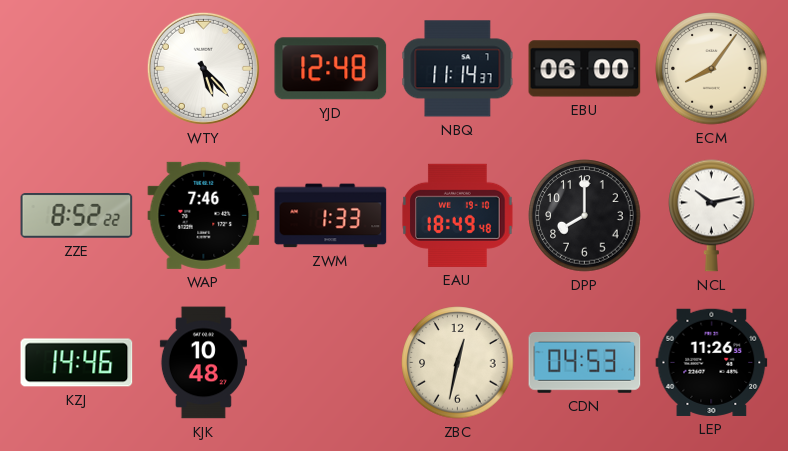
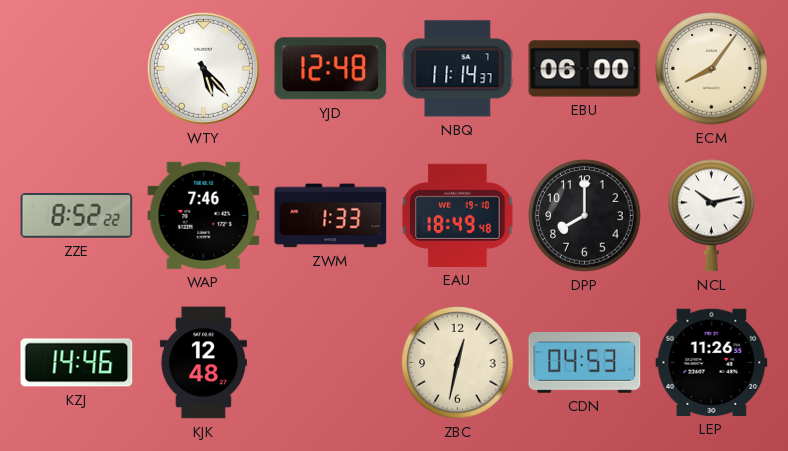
KJK: 10:48 -> 12:48 (203, 363)
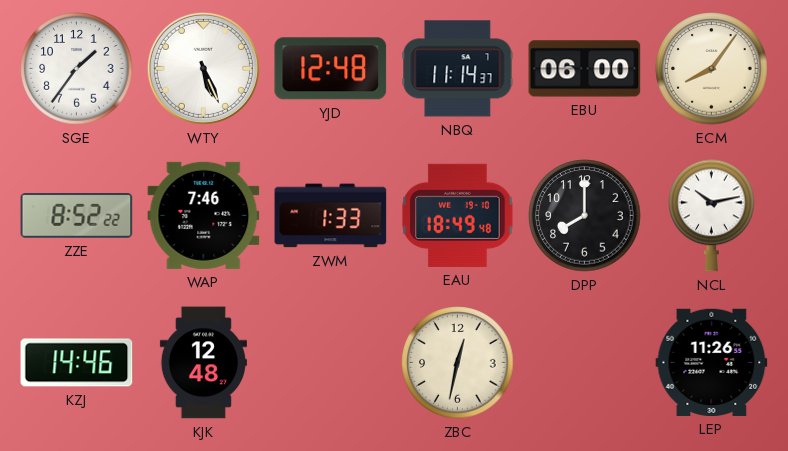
SGE: none -> 1:36 (77, 69)
WTY: 5:23 -> 5:26 (203, 68)
CDN: 04:53 -> none (585, 363)
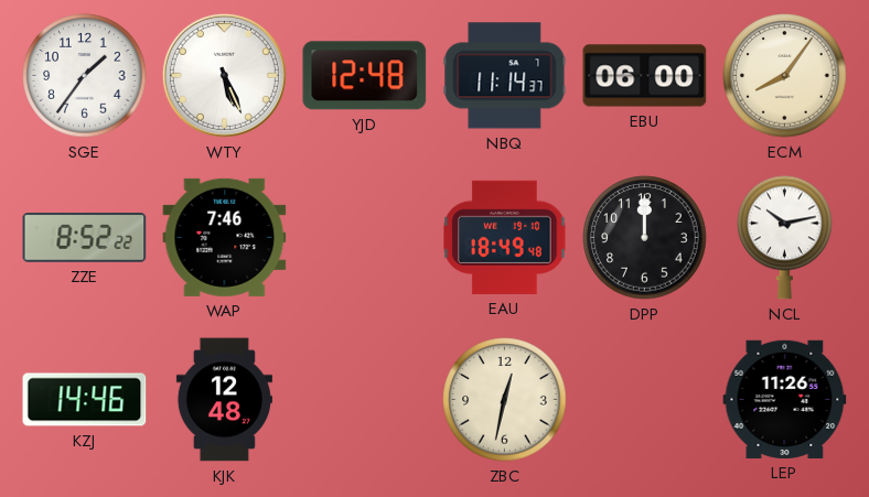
ZWM: 1:33 -> none (331, 216)
DPP: 8:00 -> 12:00 (645, 238)
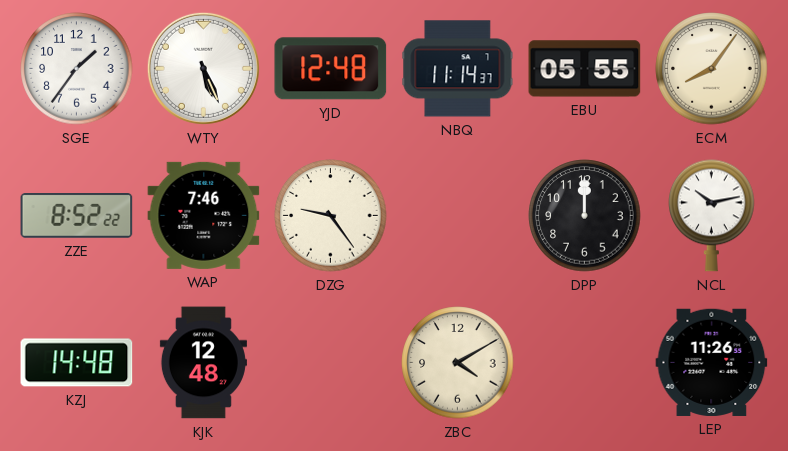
EBU: 06:00 -> 05:55 (585, 69)
DZG: none -> 9:24 (331, 216)
EAU: 18:49 -> none (505, 237)
KZJ: 14:46 -> 14:48 (77, 363)
ZBC: 12:32 -> 4:10 (458, 363)
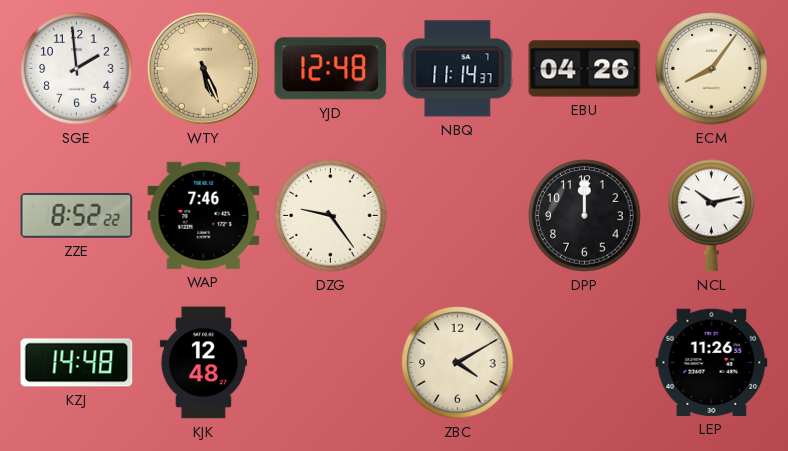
SGE: 1:36 -> 1:59 (77, 69)
WTY dial: white -> champagne (203, 68)
EBU: 05:55 -> 04:26 (585, 69)
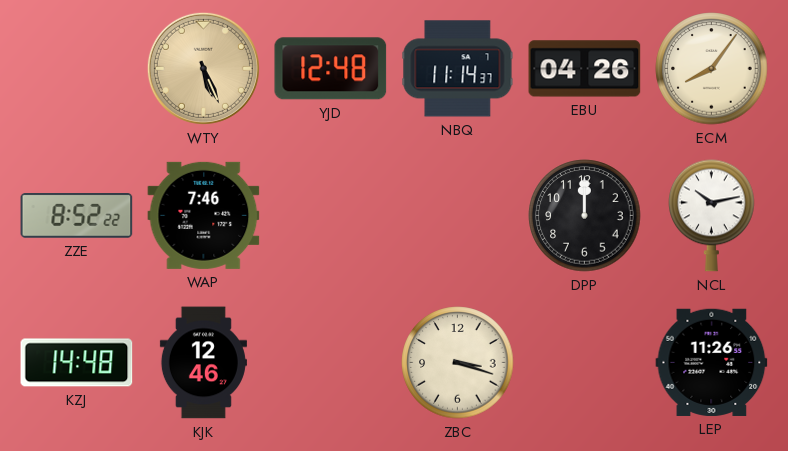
SGE: 1:59 -> none (77, 69)
DZG: 9:24 -> none (331, 216)
KJK: 12:48 -> 12:46 (203, 363)
ZBC: 4:10 -> 3:18 (458, 363)
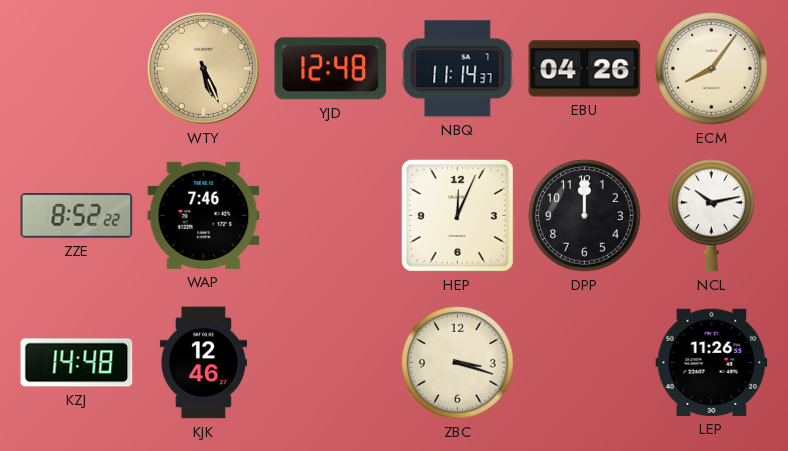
HEP: none -> 12:04 (457, 215)
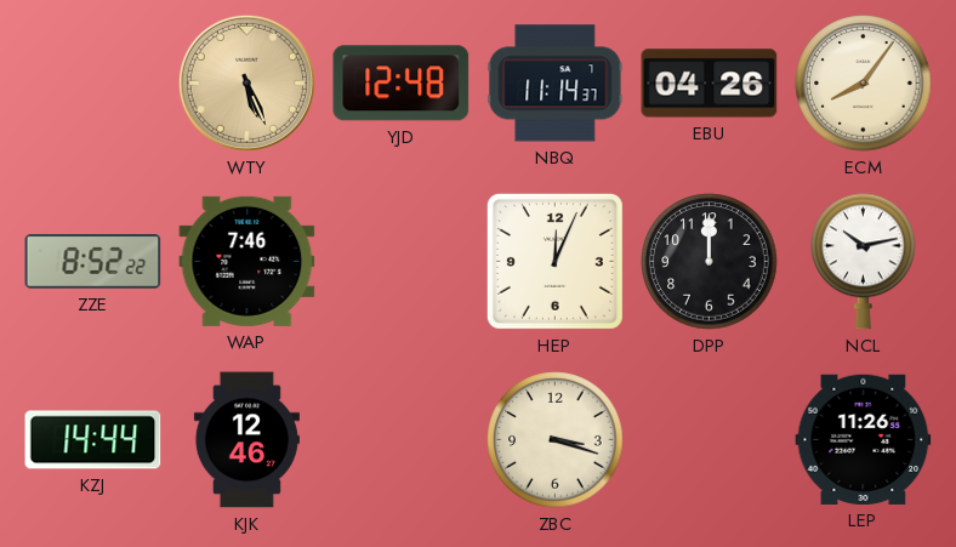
KZJ: 14:48 -> 14:44 (93, 440)
